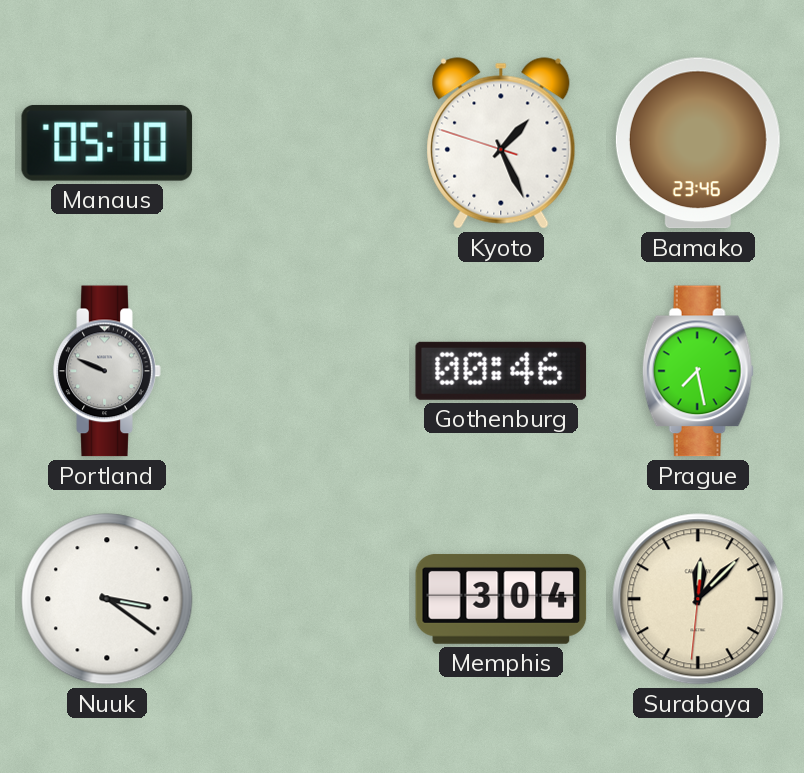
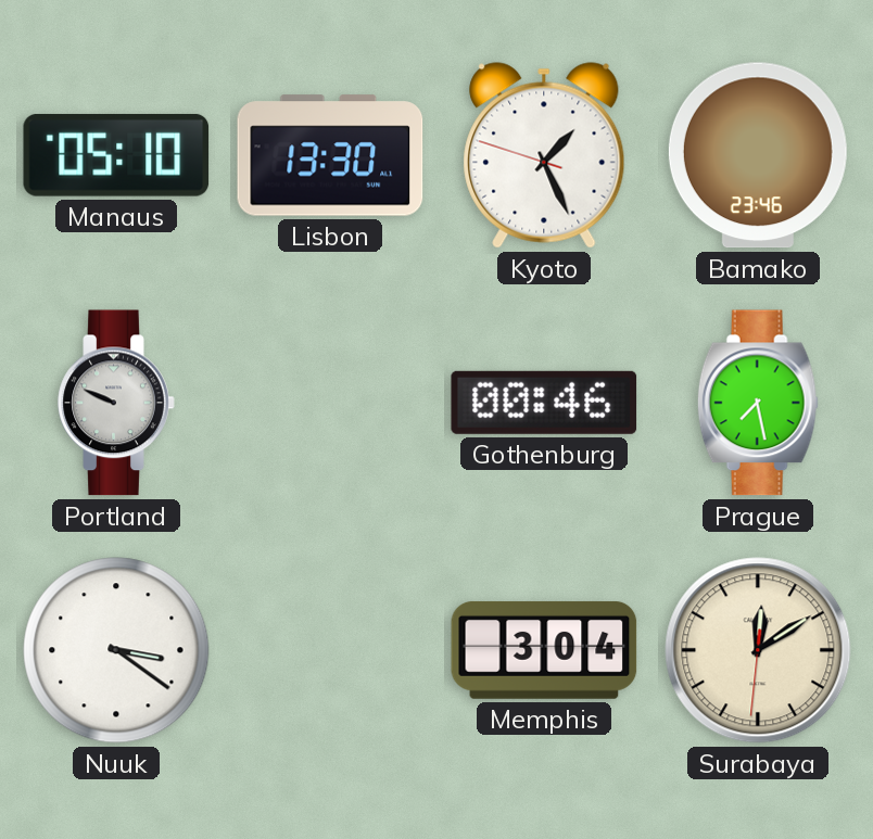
Lisbon: none -> 13:30 (330, 155)
Surabaya: 12:07 -> 12:09 (758, 650)
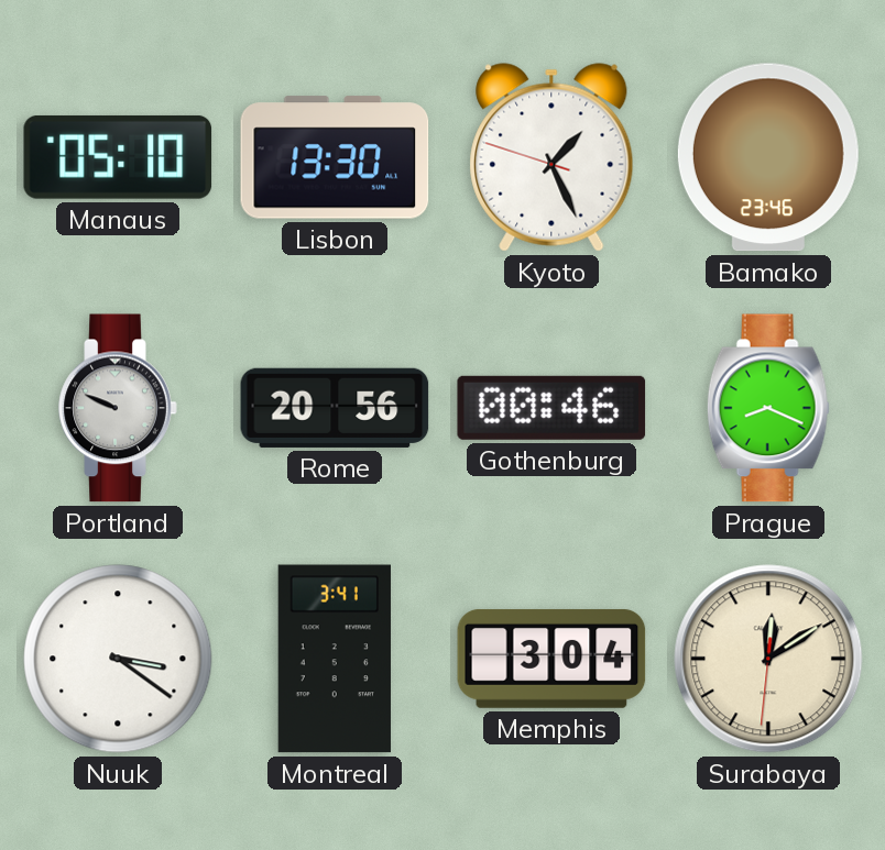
Rome: none -> 20:56 (335, 408)
Prague: 7:28 -> 8:19 (768, 408)
Montreal: none -> 3:41 (335, 659)
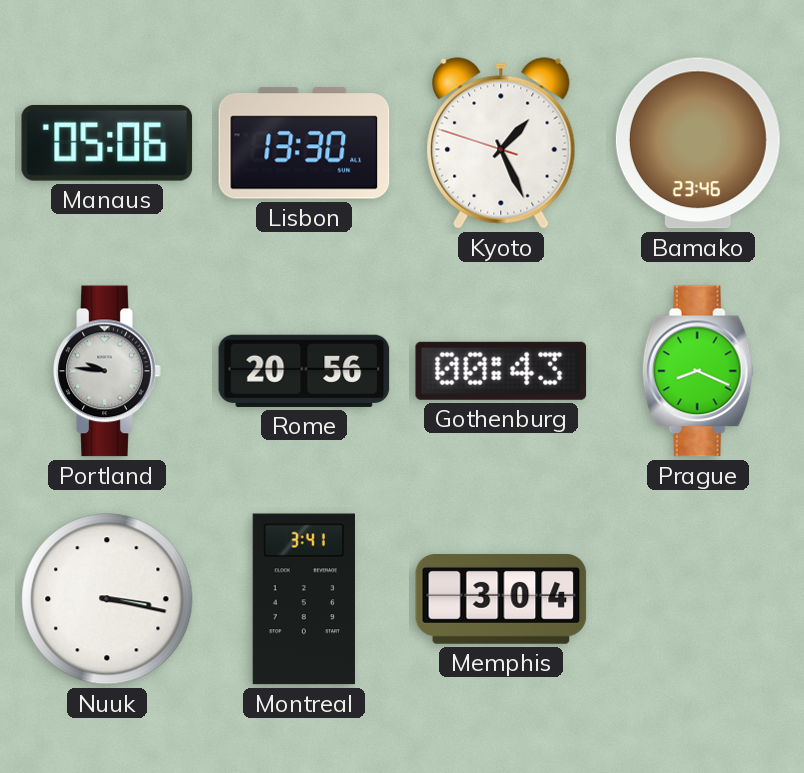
Manaus: 05:10 -> 05:06 (107, 143)
Portland: 9:49 -> 9:46 (107, 371)
Gothenburg: 00:46 -> 00:43 (501, 371)
Nuuk: 3:21 -> 3:17 (107, 599)
Surabaya: 12:09 -> none (768, 659)
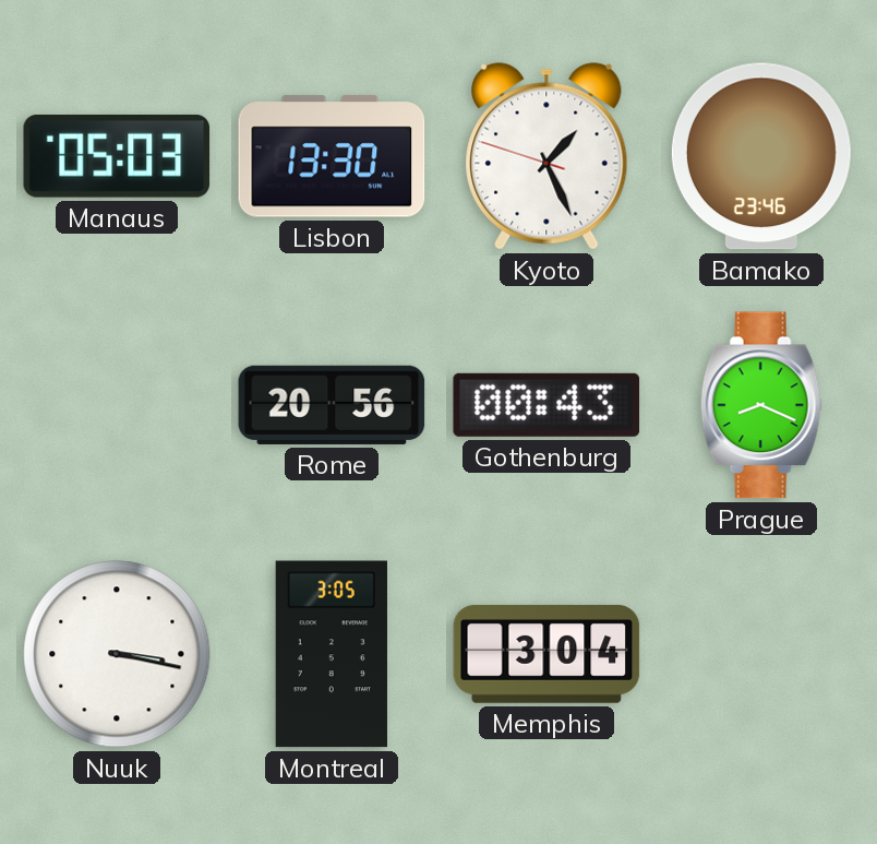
Manaus: 05:06 -> 05:03 (117, 156)
Portland: 9:46 -> none (107, 371)
Montreal: 3:41 -> 3:05 (332, 654)
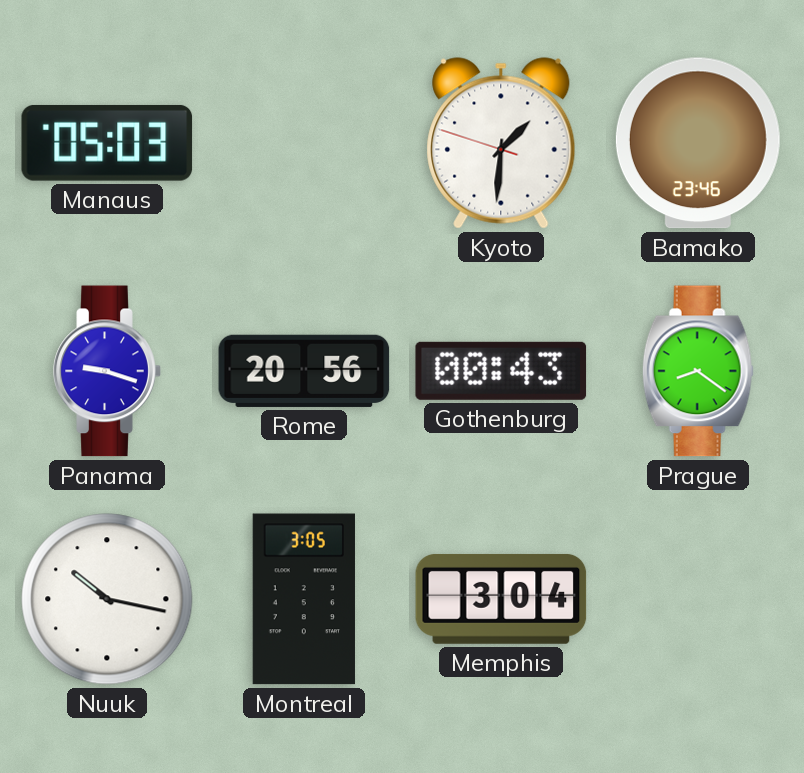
Lisbon: 13:30 -> none (332, 156)
Kyoto: 1:25 -> 1:30 (501, 143)
Panama: none -> 9:18 (107, 371)
Prague: 8:19 -> 8:21 (698, 371)
Nuuk: 3:17 -> 10:17 (107, 599)
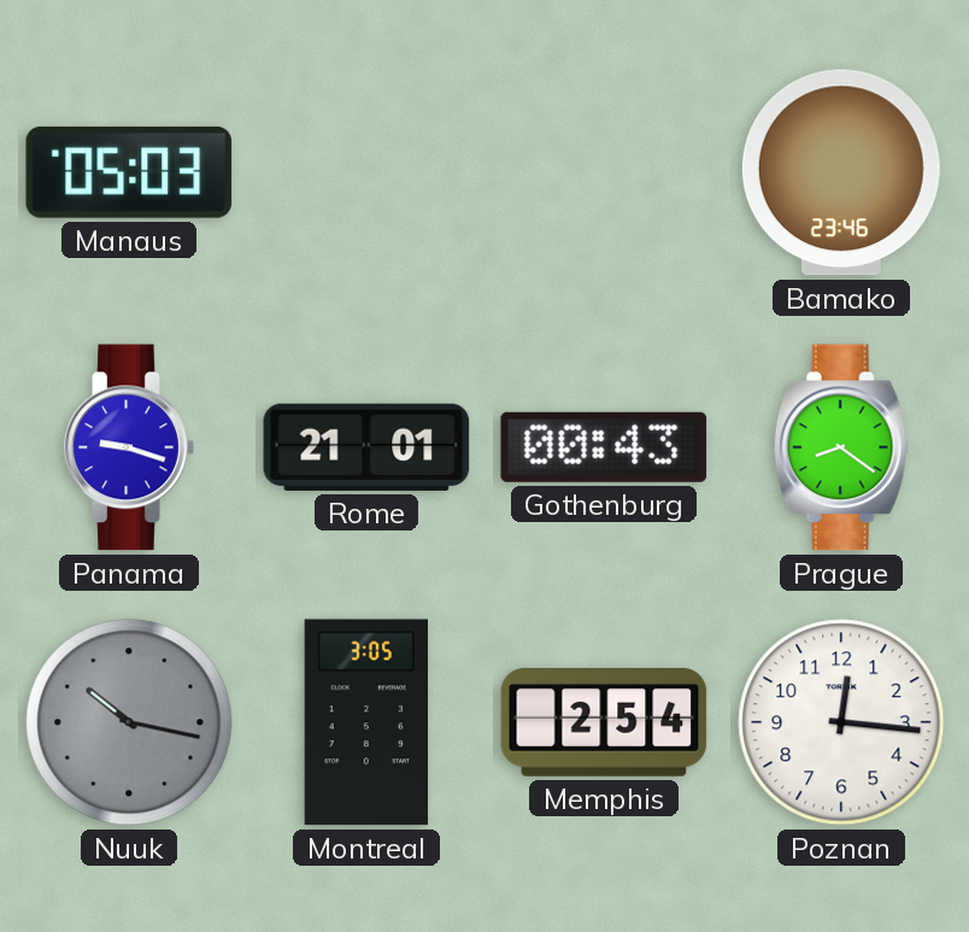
Kyoto: 1:30 -> none (501, 143)
Rome: 20:56 -> 21:01 (366, 447)
Nuuk dial: white -> grey (129, 722)
Memphis: 3:04 -> 2:54 (604, 722)
Poznan: none -> 12:16 (841, 722)
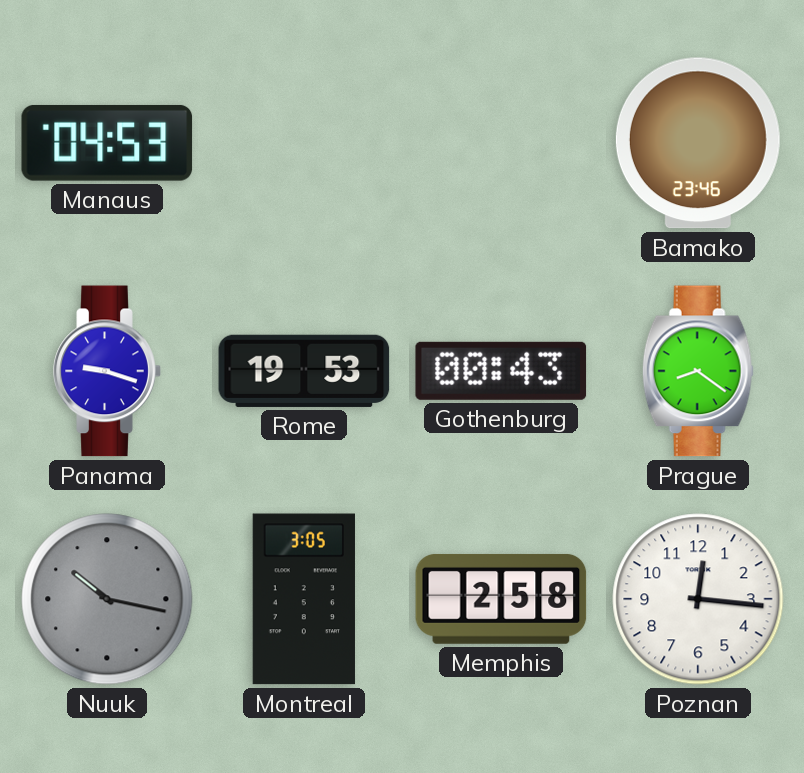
Manaus: 05:03 -> 04:53 (107, 143)
Rome: 21:01 -> 19:53 (304, 371)
Memphis: 2:54 -> 2:58 (501, 599)
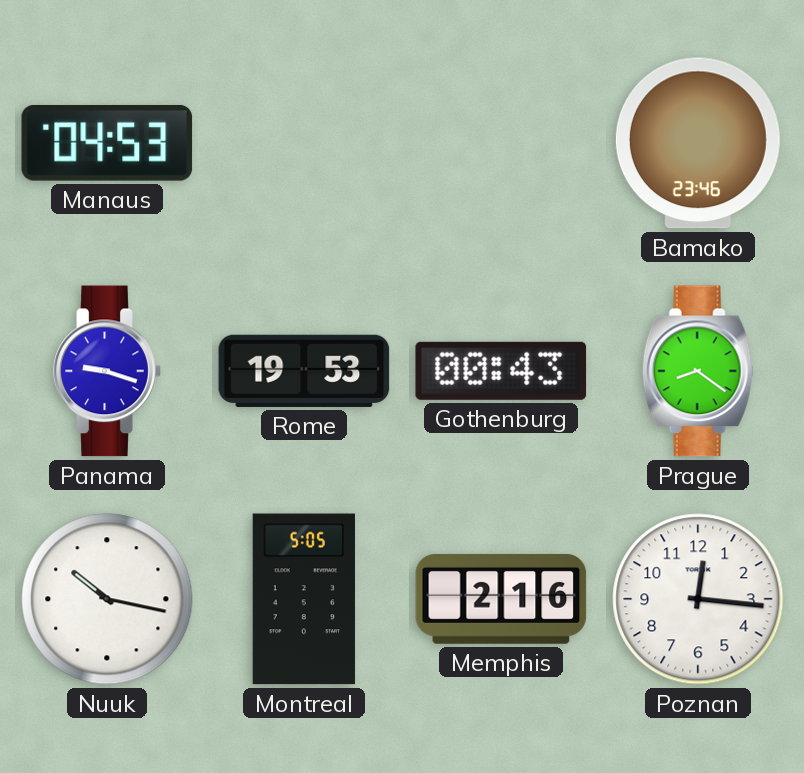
Nuuk dial: grey -> white (107, 599)
Montreal: 3:05 -> 5:05 (304, 599)
Memphis: 2:58 -> 2:16 (501, 599)
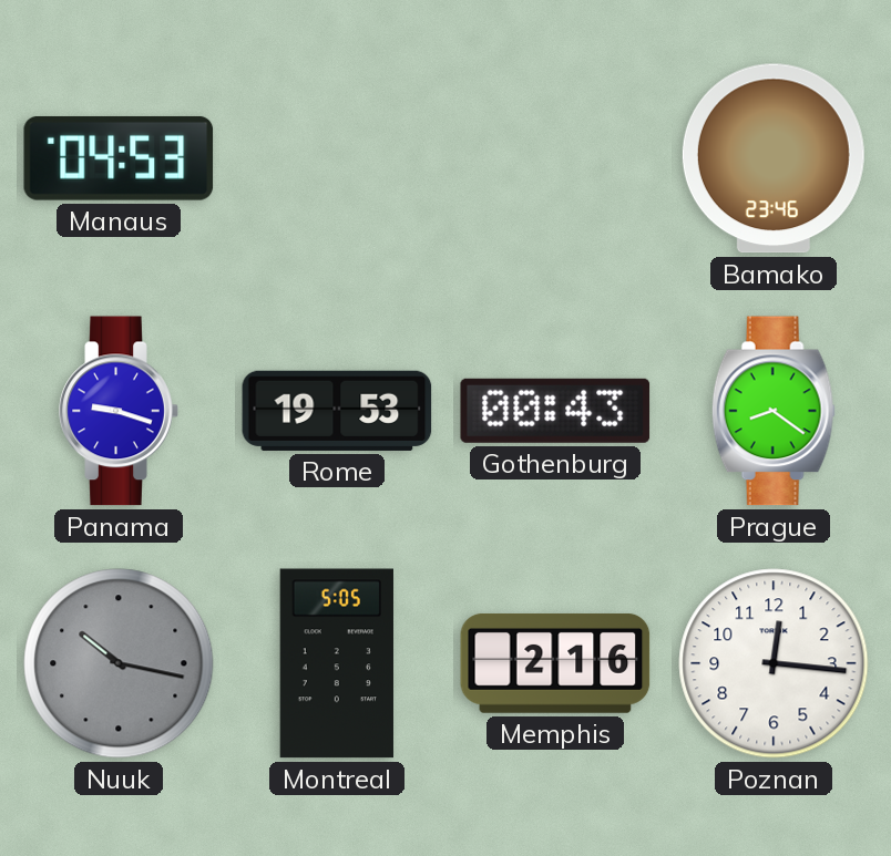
Nuuk dial: white -> grey (119, 663)
